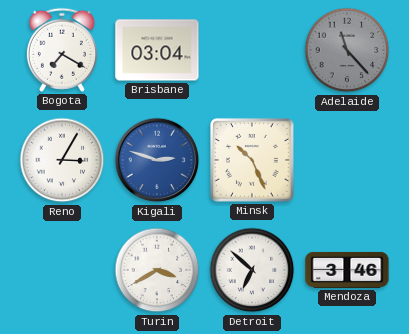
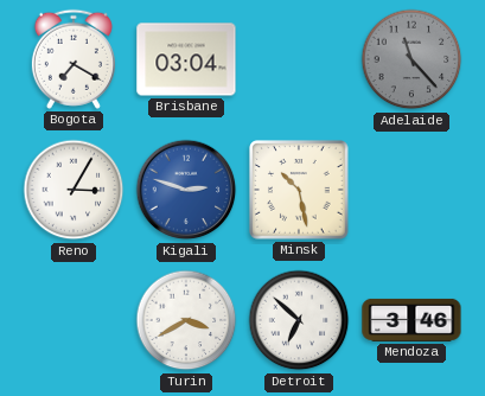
Minsk: 10:26 -> 10:28 (299, 190)
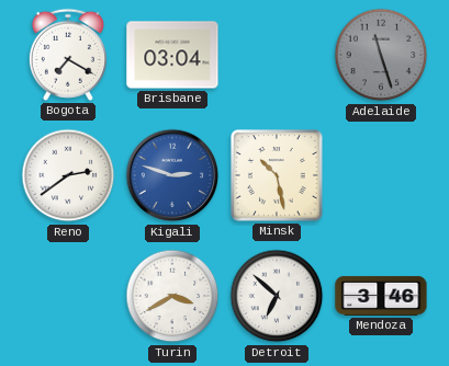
Adelaide: 11:23 -> 11:27 (381, 55)
Reno: 3:05 -> 2:39 (68, 175)
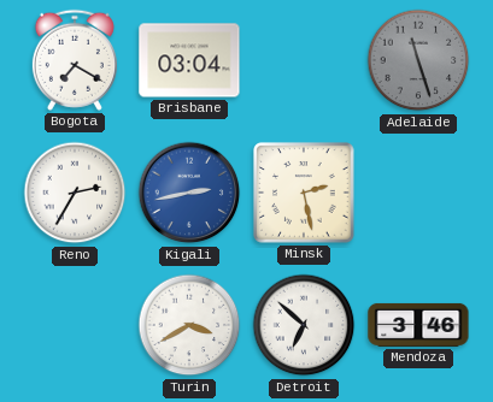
Reno: 2:39 -> 2:35 (75, 193)
Kigali: 2:48 -> 2:43 (189, 193)
Minsk: 10:28 -> 2:28 (304, 193)
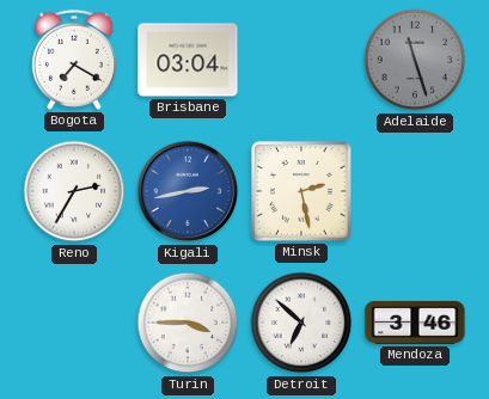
Turin: 3:40 -> 3:45 (188, 323)
